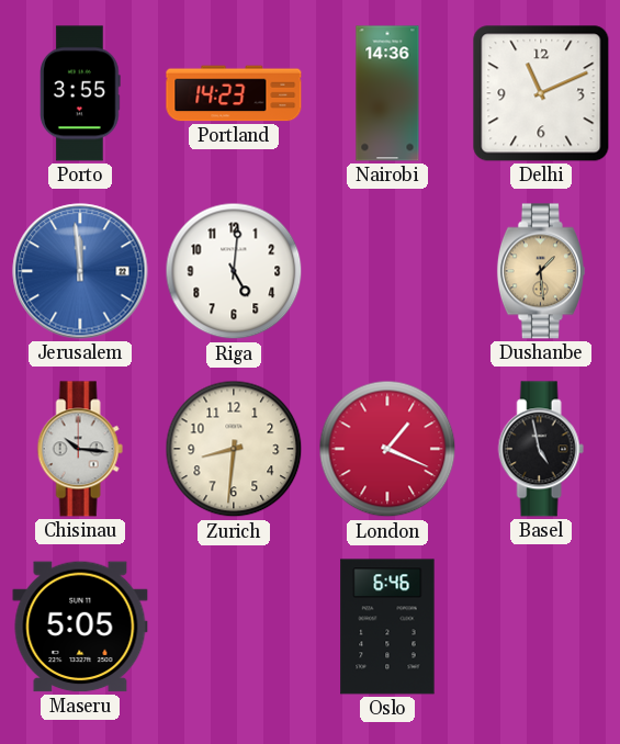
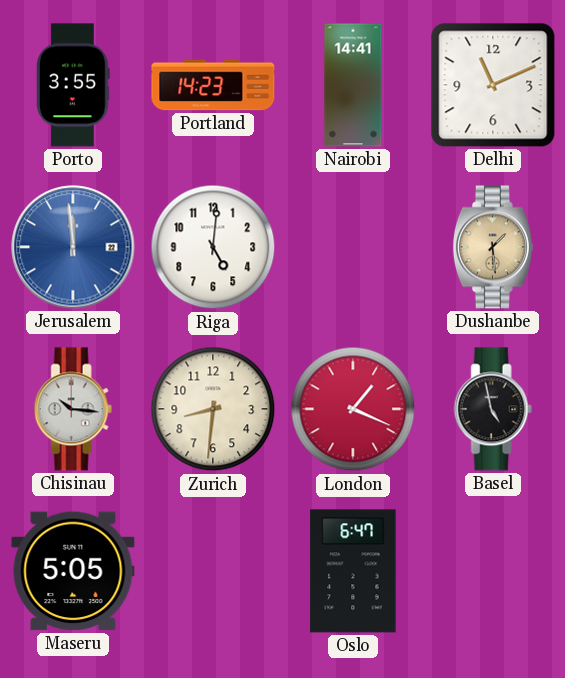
Nairobi: 14:36 -> 14:41 (353, 85)
Oslo: 6:46 -> 6:47 (353, 571)
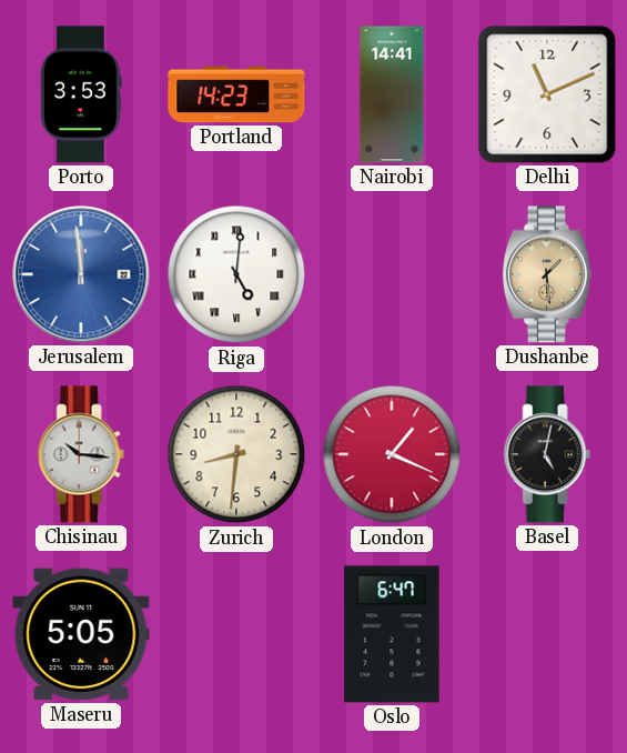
Porto: 3:55 -> 3:53 (82, 94)
Riga numerals: Arabic -> Roman (236, 274)
Basel: 4:58 -> 5:02 (547, 454)
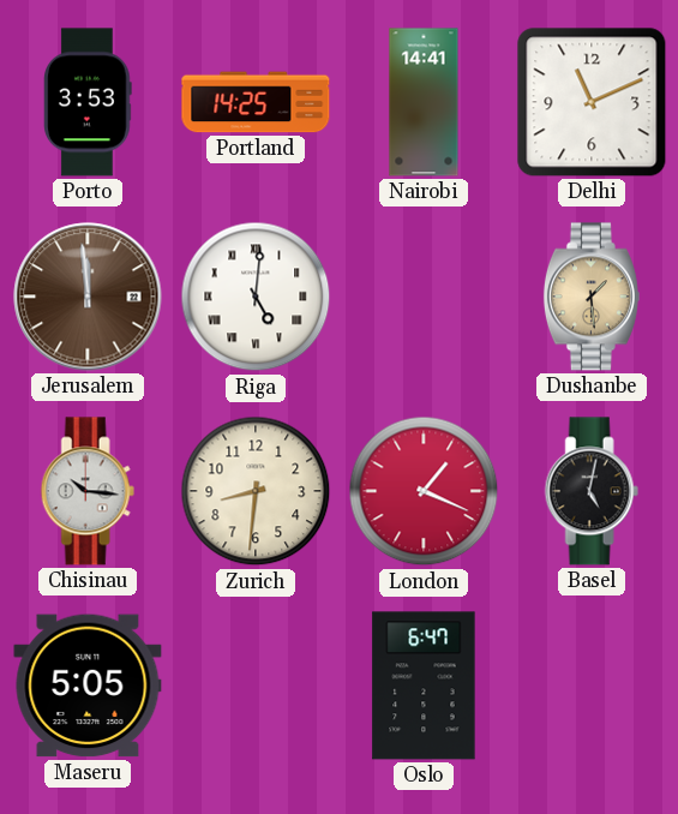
Portland: 14:23 -> 14:25 (256, 102)
Jerusalem dial: blue -> brown (88, 297)
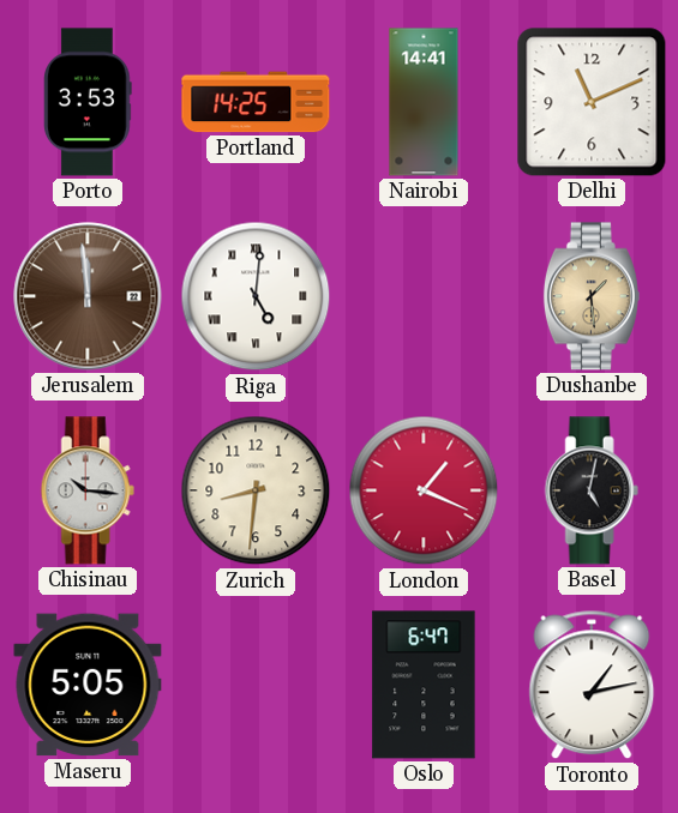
Toronto: none -> 1:13 (592, 685)
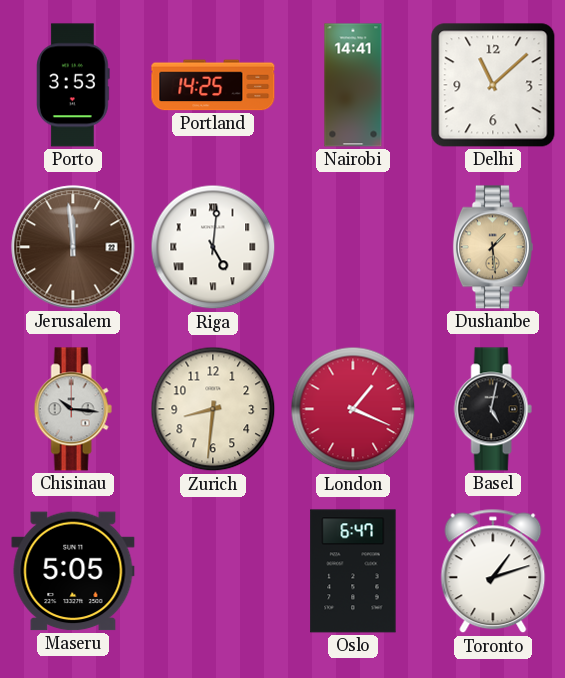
Delhi: 11:11 -> 11:08 (493, 85)
Toronto: 1:13 -> 1:12 (493, 571)
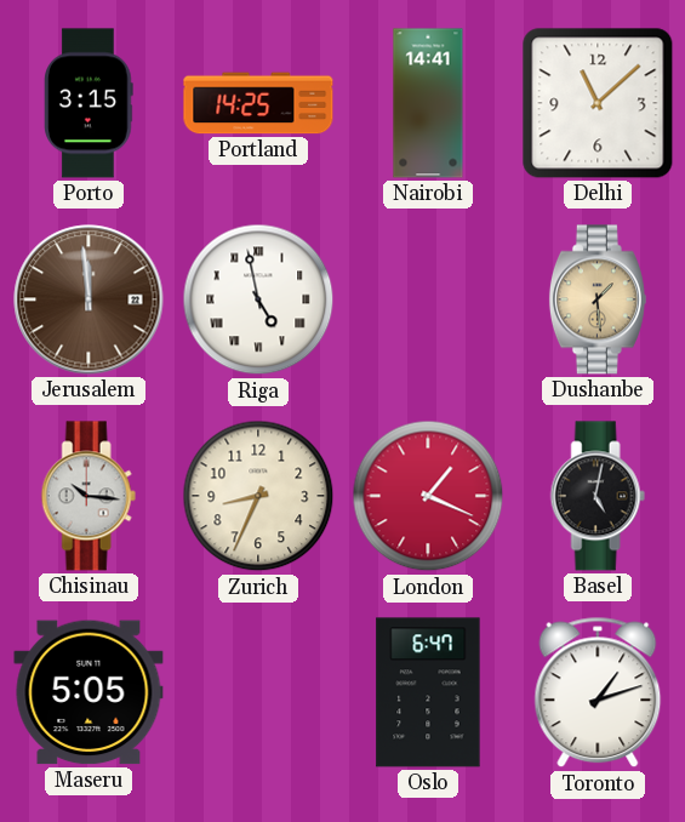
Porto: 3:53 -> 3:15 (90, 103)
Riga: 5:01 -> 4:58 (258, 299)
Zurich: 8:31 -> 8:34 (258, 496)
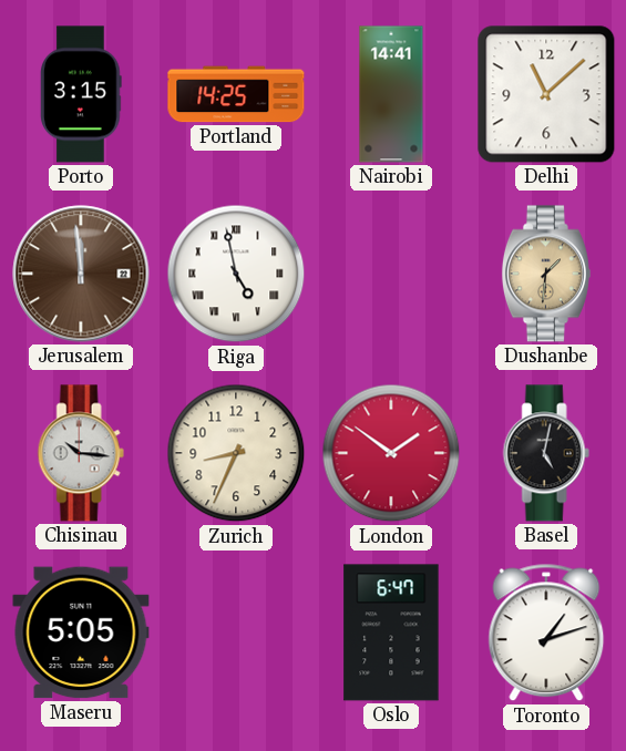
Dushanbe: 1:29 -> 1:31 (546, 274)
London: 1:19 -> 1:51 (391, 453)
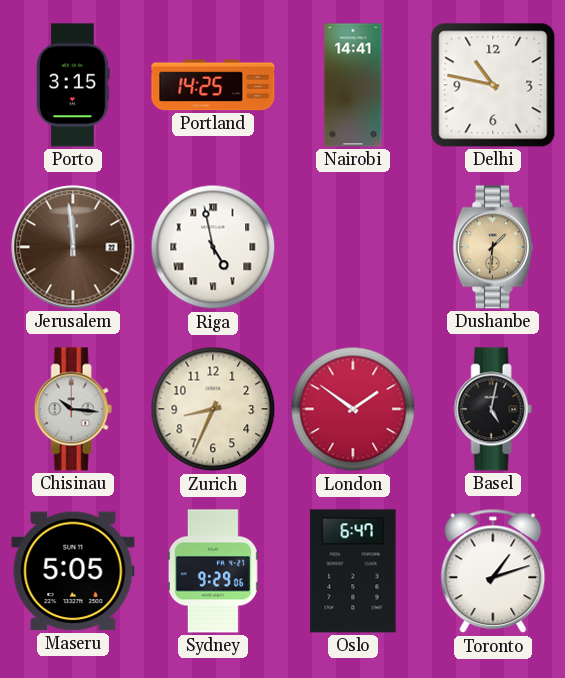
Delhi: 11:08 -> 10:47 (493, 85)
Sydney: none -> 9:29 (213, 571)
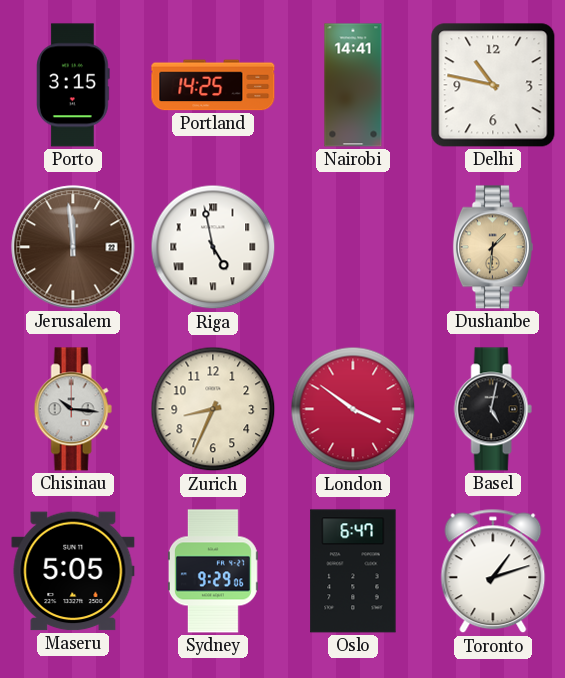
London: 1:51 -> 3:51 (353, 409)
